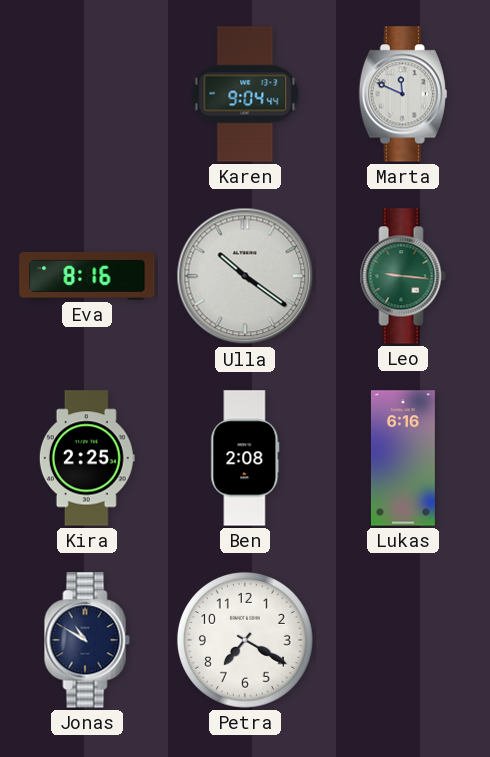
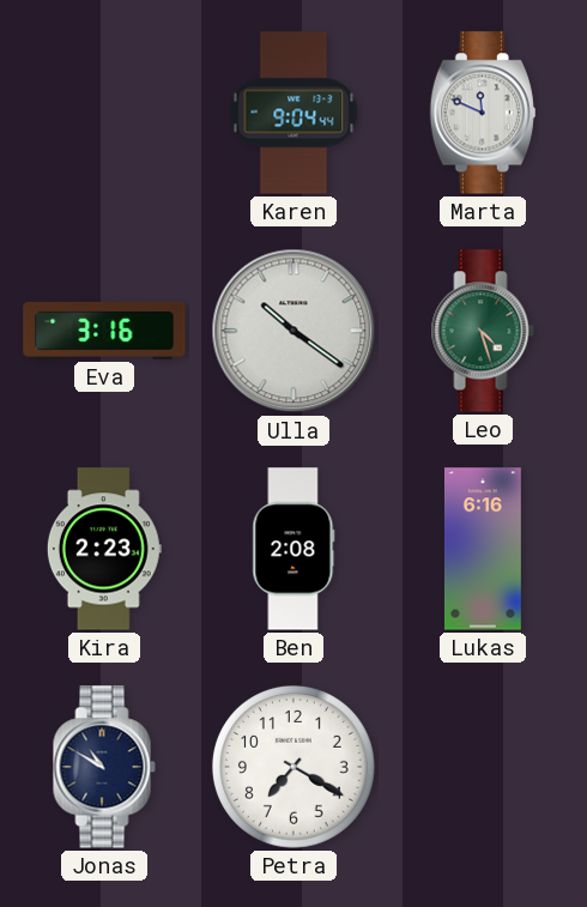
Eva: 8:16 -> 3:16 (104, 331)
Leo: 9:16 -> 4:27 (483, 331)
Kira: 2:25 -> 2:23 (104, 549)
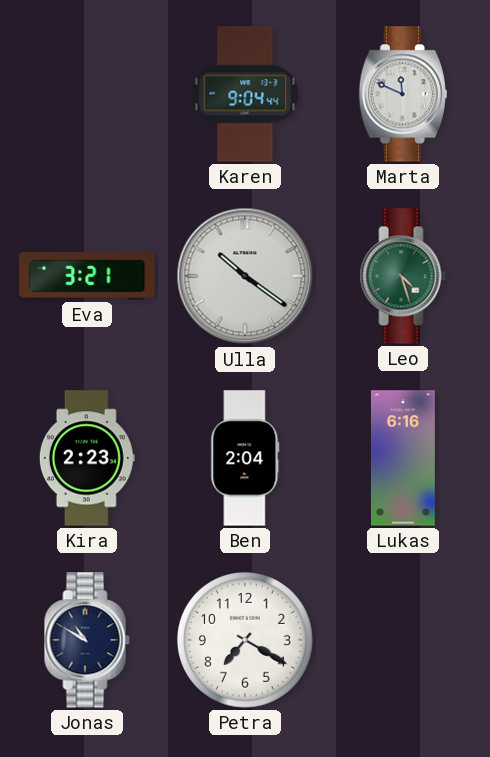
Eva: 3:16 -> 3:21 (87, 276)
Ben: 2:08 -> 2:04 (245, 458)
